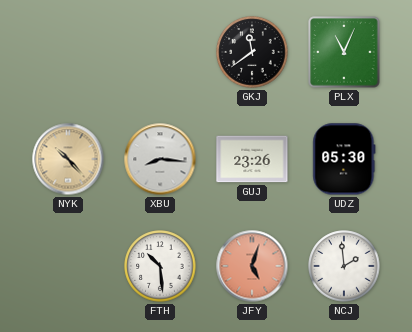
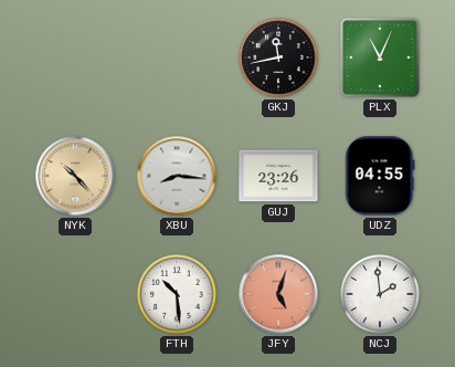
GKJ: 11:39 -> 11:43 (278, 57)
UDZ: 05:30 -> 04:55 (380, 176)
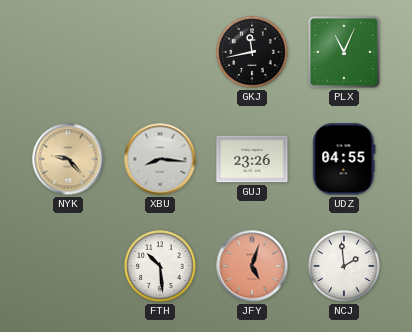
NYK: 10:23 -> 9:23 (68, 159)
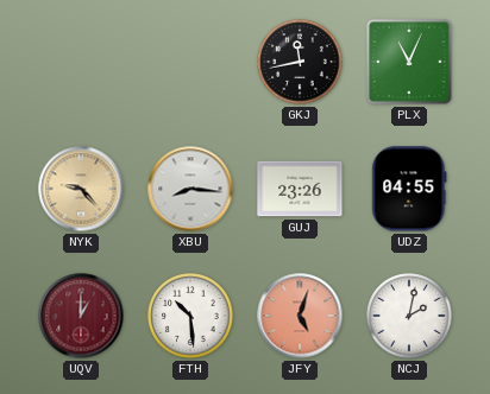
UQV: none -> 1:00 (81, 316)
NCJ: 1:59 -> 2:02 (409, 316)
